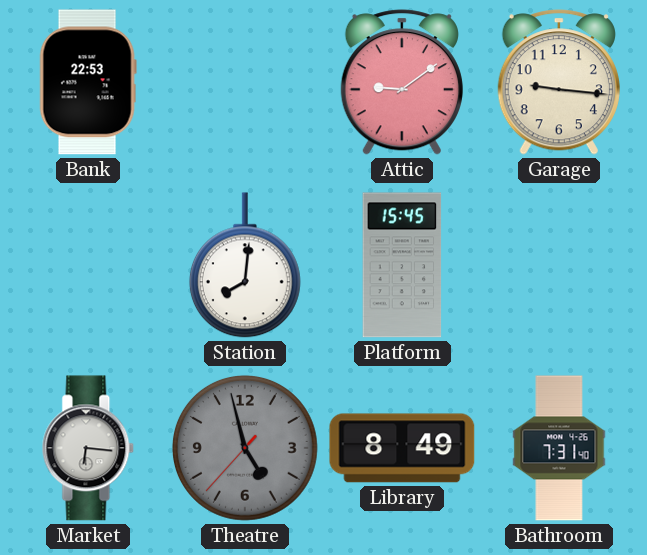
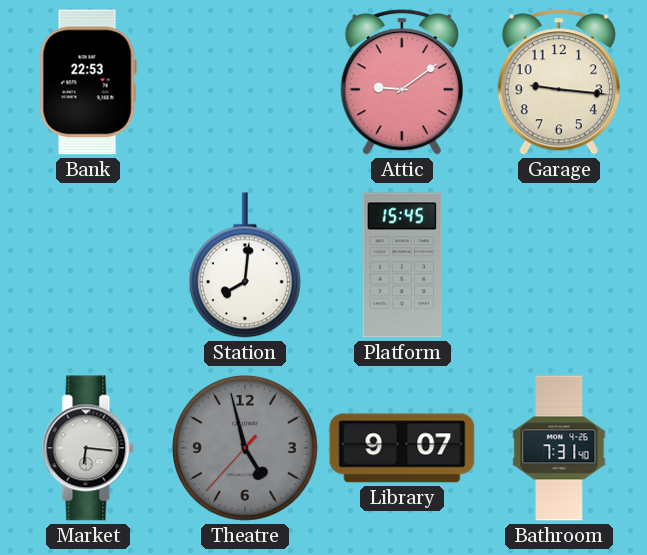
Library: 8:49 -> 9:07 (402, 448)
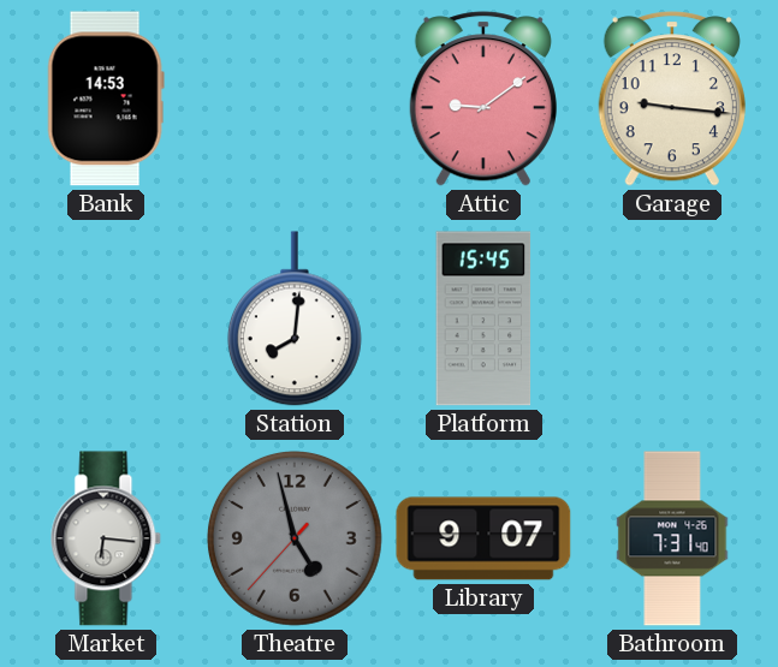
Bank: 22:53 -> 14:53 (106, 99)
